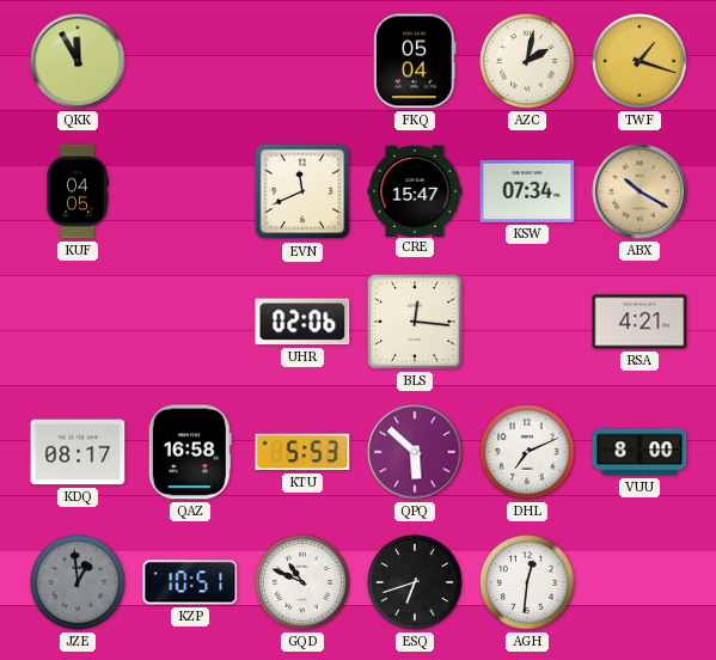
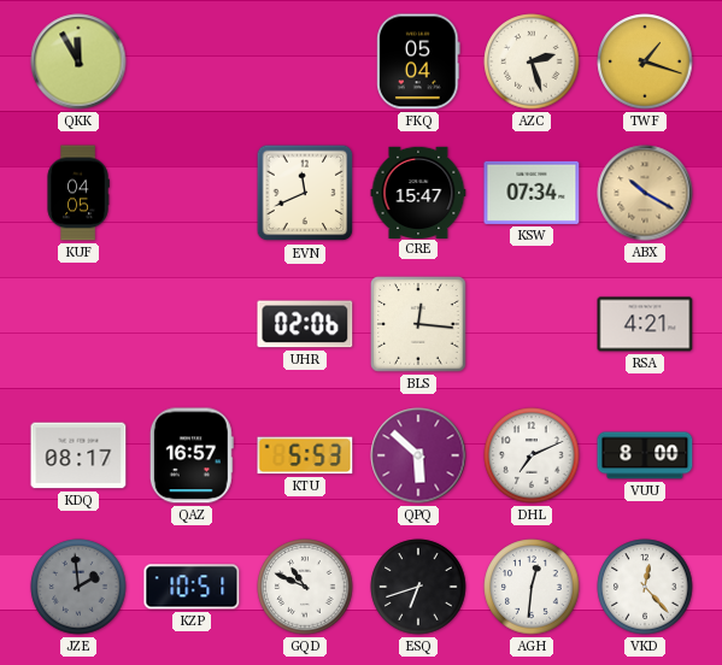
AZC: 2:02 -> 2:27 (532, 61)
QAZ: 16:58 -> 16:57 (192, 455)
JZE: 12:59 -> 1:59 (78, 587)
VKD: none -> 12:23 (645, 587)
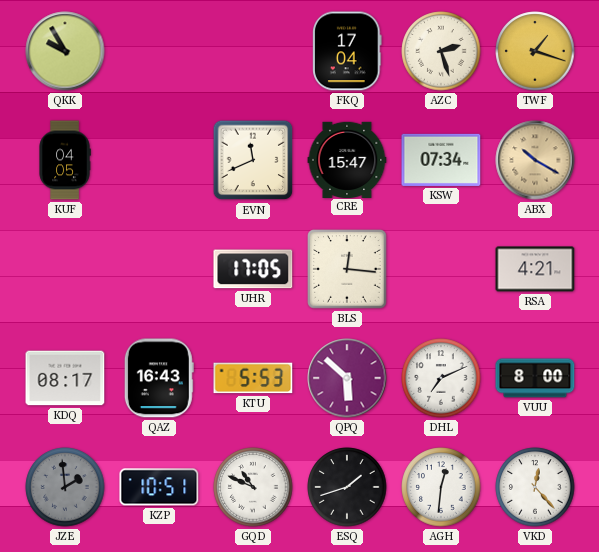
QKK: 11:55 -> 9:55 (65, 51)
FKQ: 05:04 -> 17:04 (347, 51)
UHR: 02:06 -> 17:05 (253, 269)
QAZ: 16:57 -> 16:43 (159, 378)
ESQ: 6:42 -> 1:42 (347, 487)
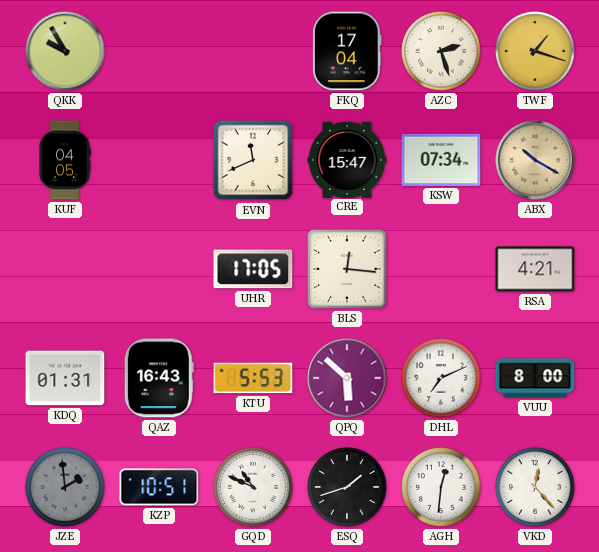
KDQ: 08:17 -> 01:31 (65, 378)
